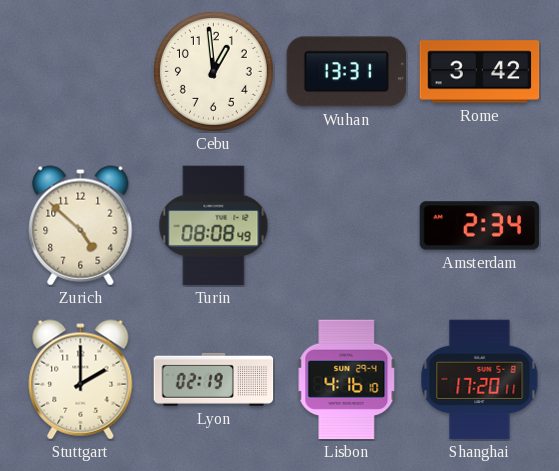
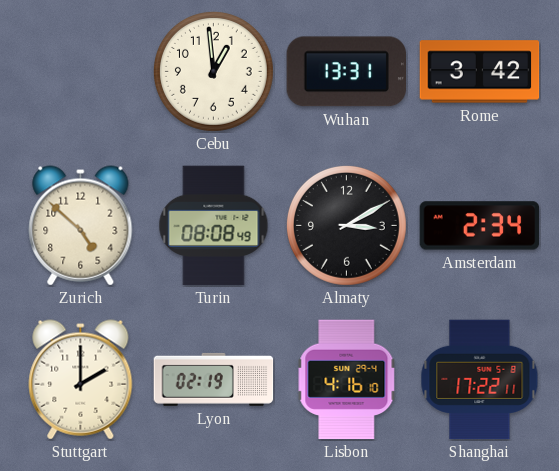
Almaty: none -> 3:10 (346, 225)
Shanghai: 17:20 -> 17:22 (480, 380)
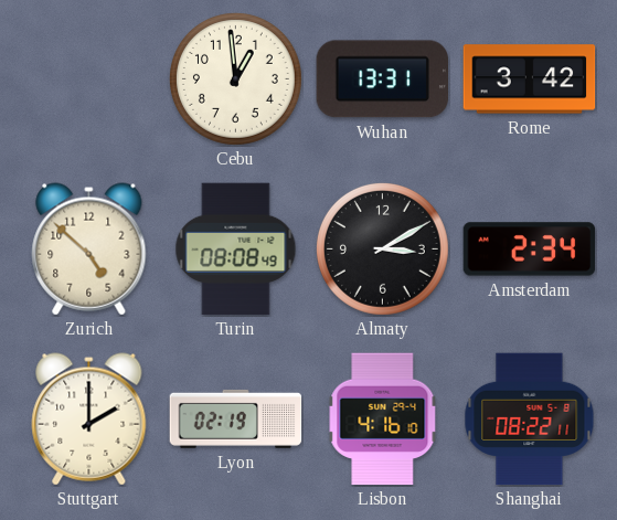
Shanghai: 17:22 -> 08:22 (530, 420)
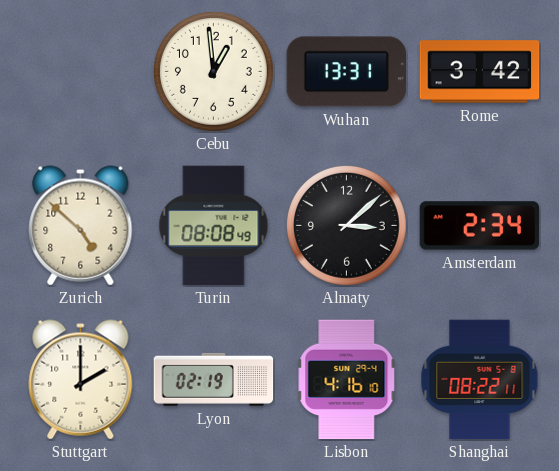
Almaty: 3:10 -> 3:08 (346, 225)
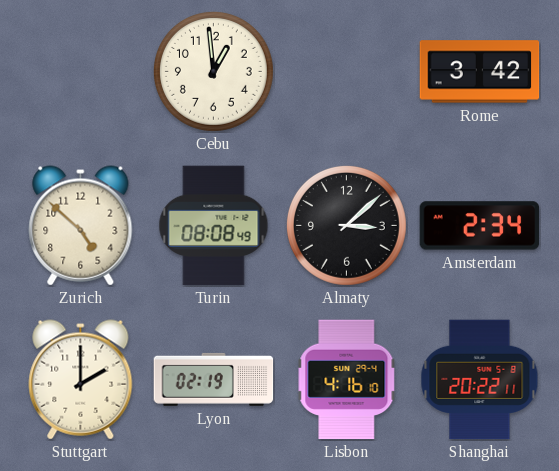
Wuhan: 13:31 -> none (346, 72)
Shanghai: 08:22 -> 20:22 (480, 380)
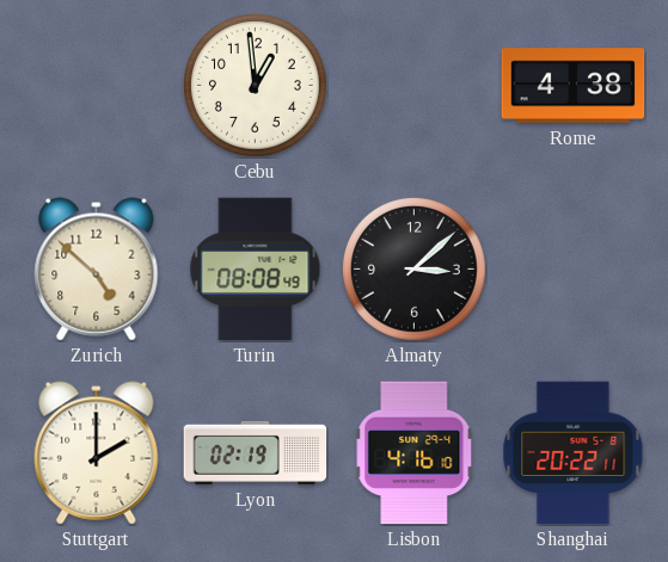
Rome: 3:42 -> 4:38 (574, 86)
Amsterdam: 2:34 -> none (480, 226)
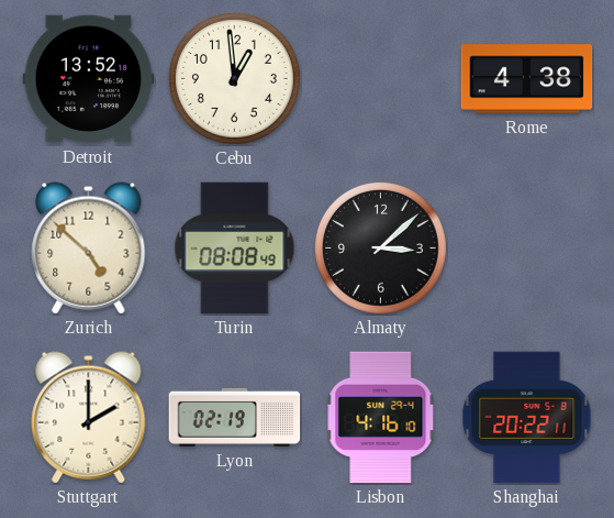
Detroit: none -> 13:52 (89, 79)
